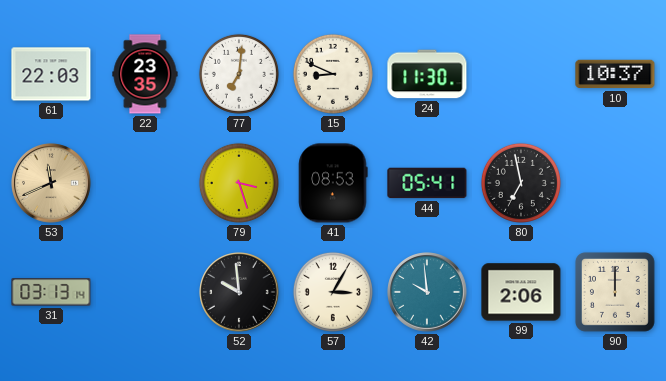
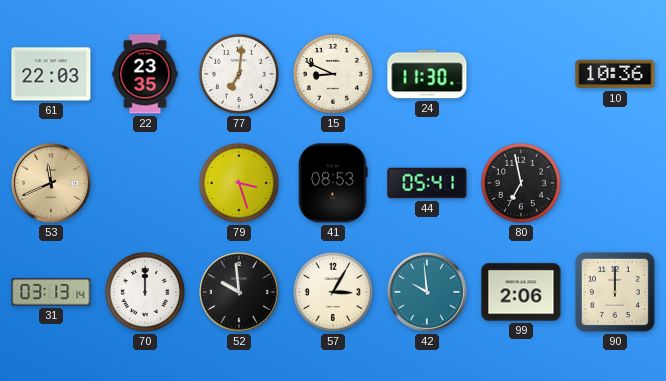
10: 10:37 -> 10:36 (615, 74)
70: none -> 12:00 (145, 292)
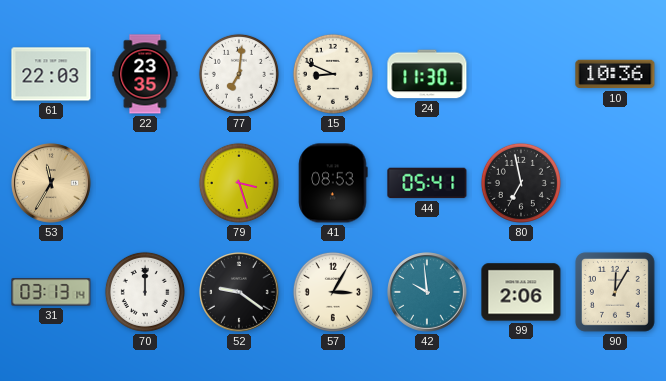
53: 11:41 -> 11:35 (51, 183)
52: 9:59 -> 9:21 (239, 292)
90: 12:00 -> 12:05 (615, 292)
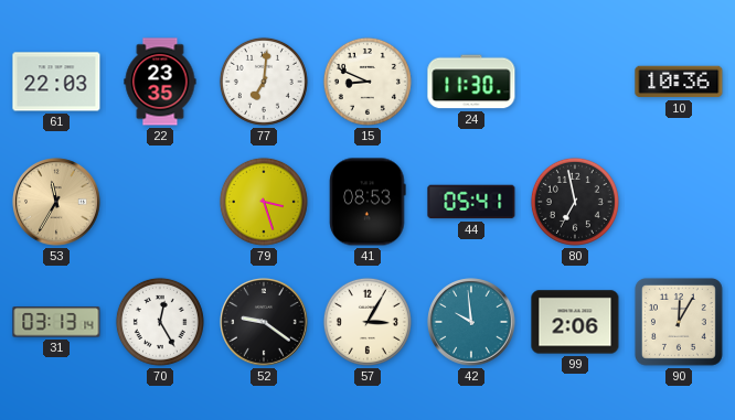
70: 12:00 -> 12:25 (160, 322)
